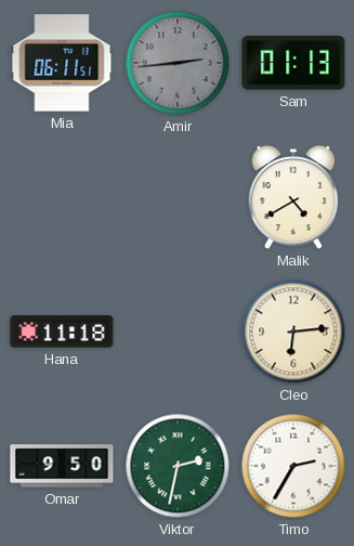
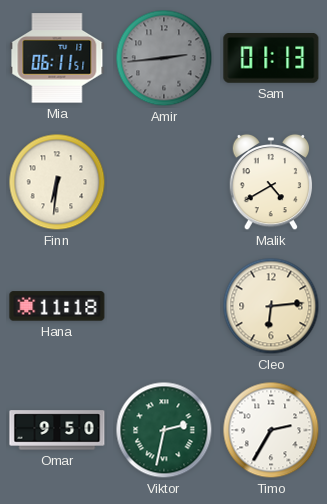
Finn: none -> 6:31 (57, 182)
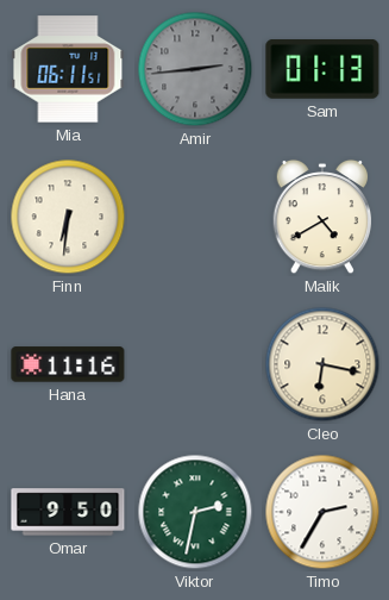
Hana: 11:18 -> 11:16 (68, 364)
Cleo: 6:14 -> 6:17 (322, 364)
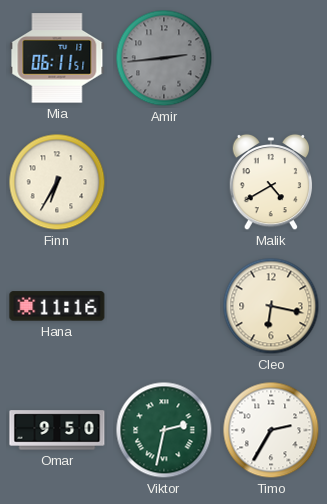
Sam: 01:13 -> none (322, 70)
Finn: 6:31 -> 6:35 (57, 182)
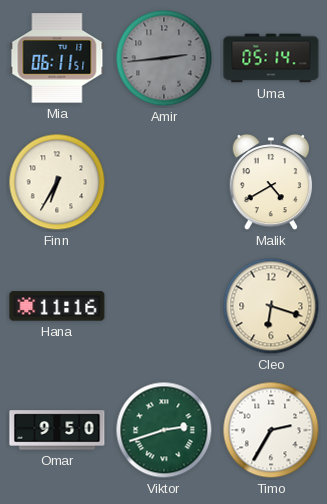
Uma: none -> 05:14 (271, 58)
Cleo: 6:17 -> 6:18 (271, 306)
Viktor: 2:32 -> 2:42 (164, 430)
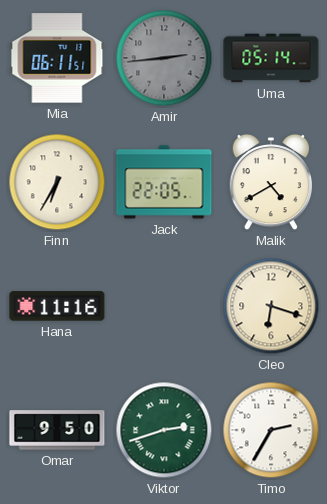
Jack: none -> 22:05 (164, 182)
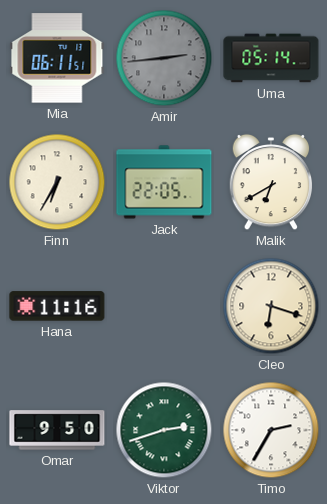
Malik: 4:40 -> 6:40 (271, 182)
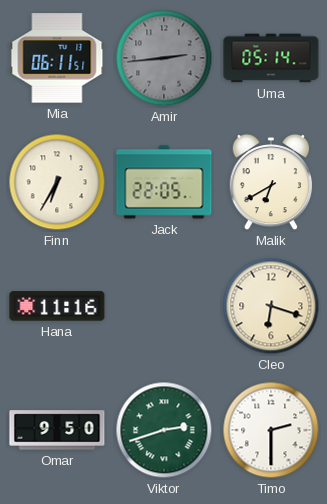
Timo: 2:35 -> 2:30 (271, 430)
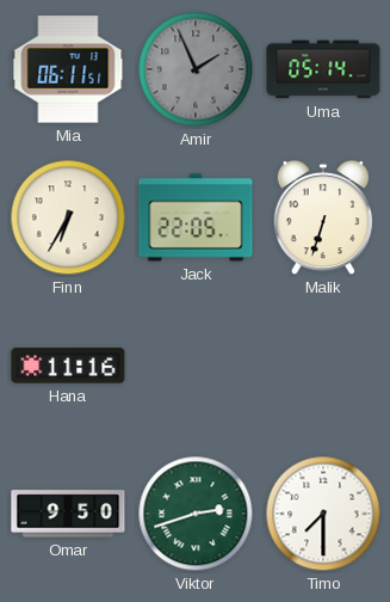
Amir: 2:44 -> 1:56 (196, 69)
Malik: 6:40 -> 6:33 (323, 217)
Cleo: 6:18 -> none (271, 306)
Timo: 2:30 -> 7:30 (323, 514)
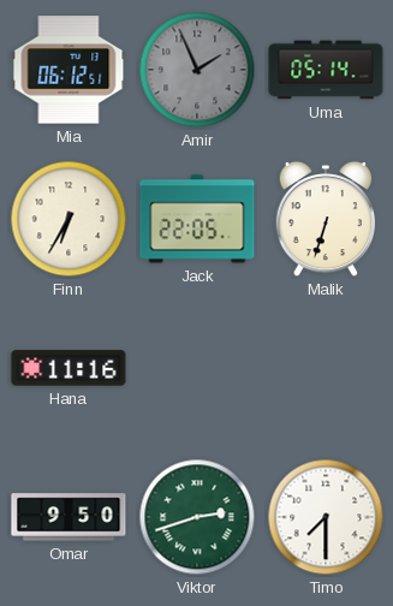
Mia: 06:11 -> 06:12 (69, 70)
